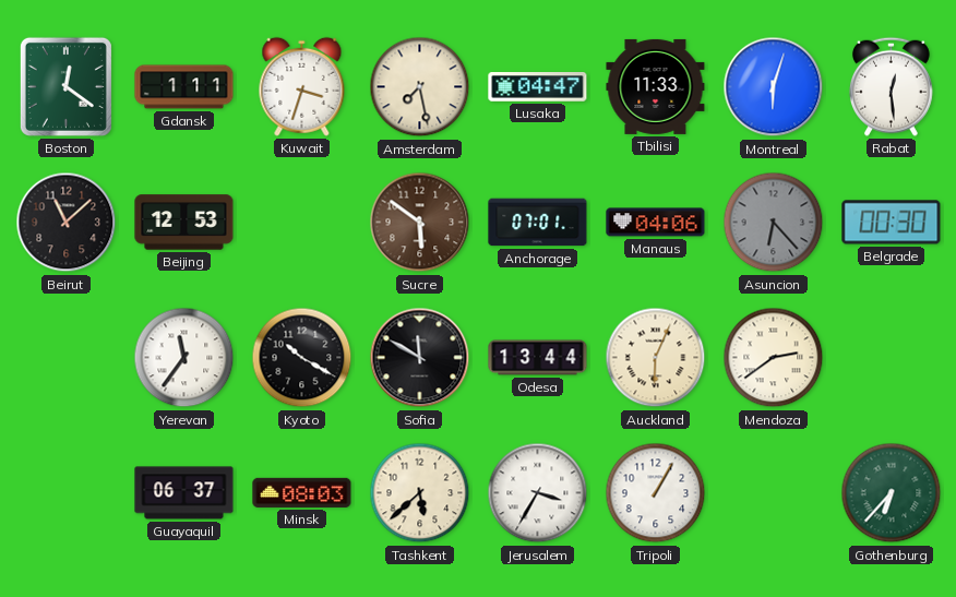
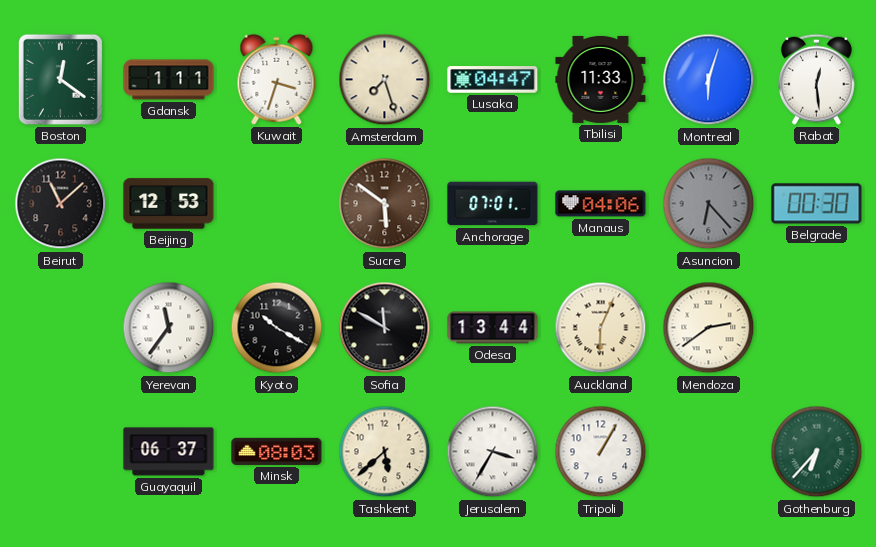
Amsterdam: 7:28 -> 7:27 (385, 80)
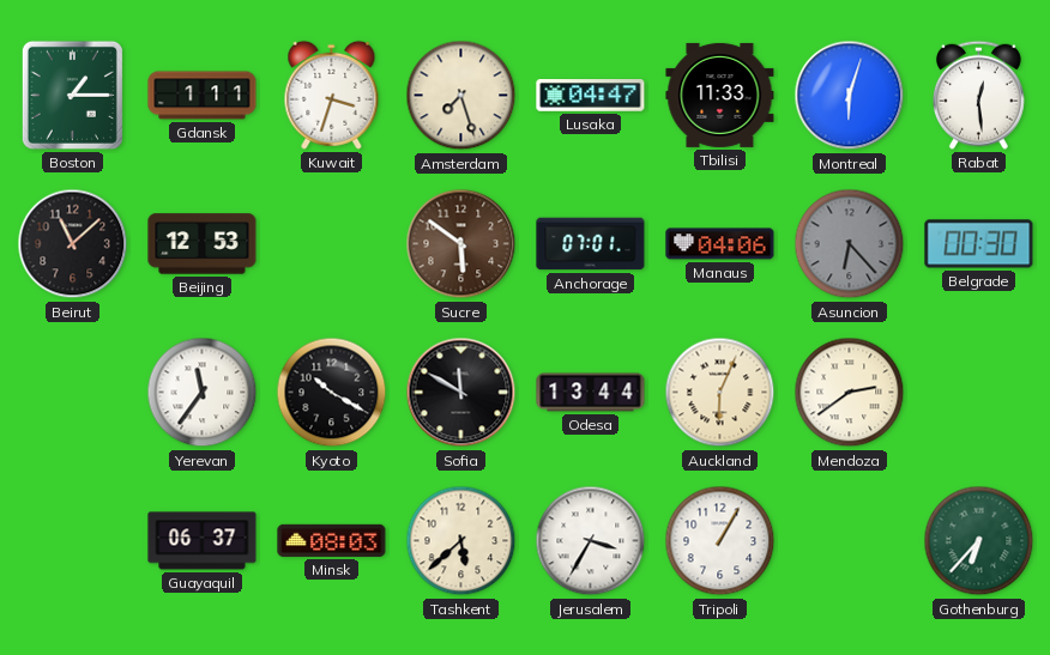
Boston: 12:21 -> 1:15 (72, 95)
